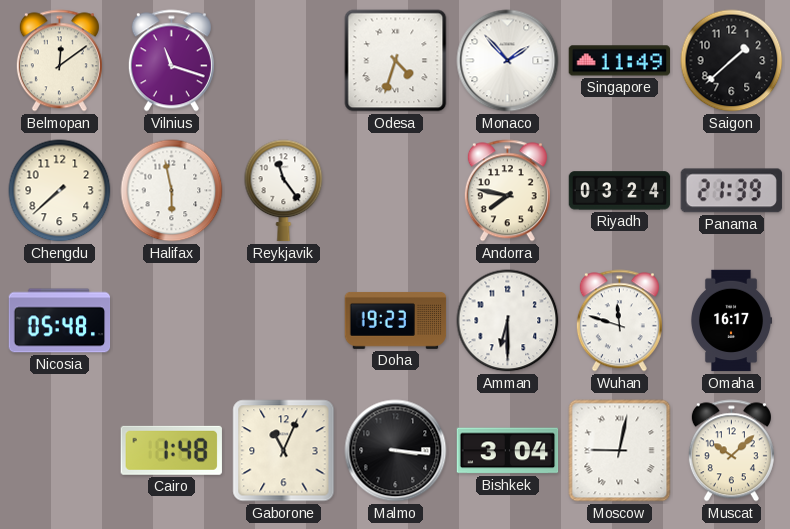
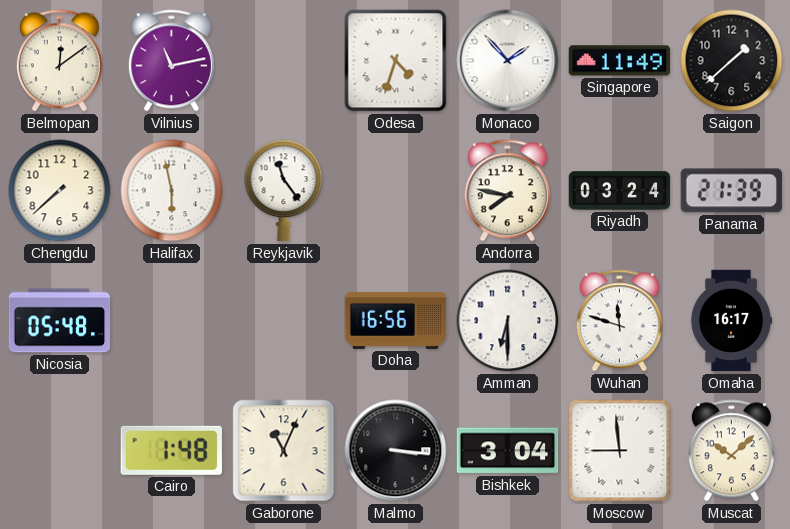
Vilnius: 11:18 -> 11:13 (171, 61)
Doha: 19:23 -> 16:56 (396, 320)
Moscow: 9:02 -> 8:59 (620, 451)
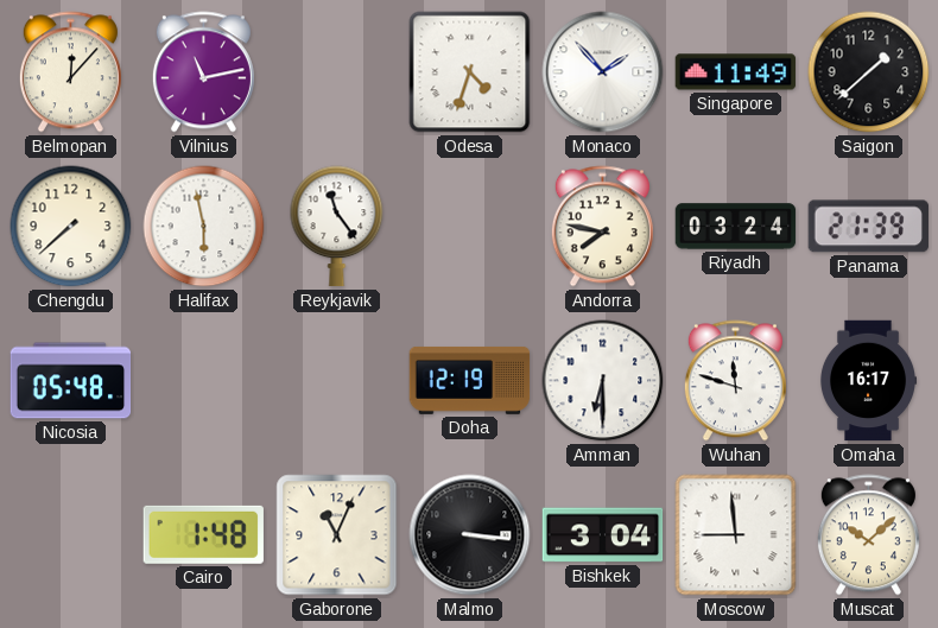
Belmopan: 12:09 -> 12:07 (70, 72)
Doha: 16:56 -> 12:19 (470, 380)
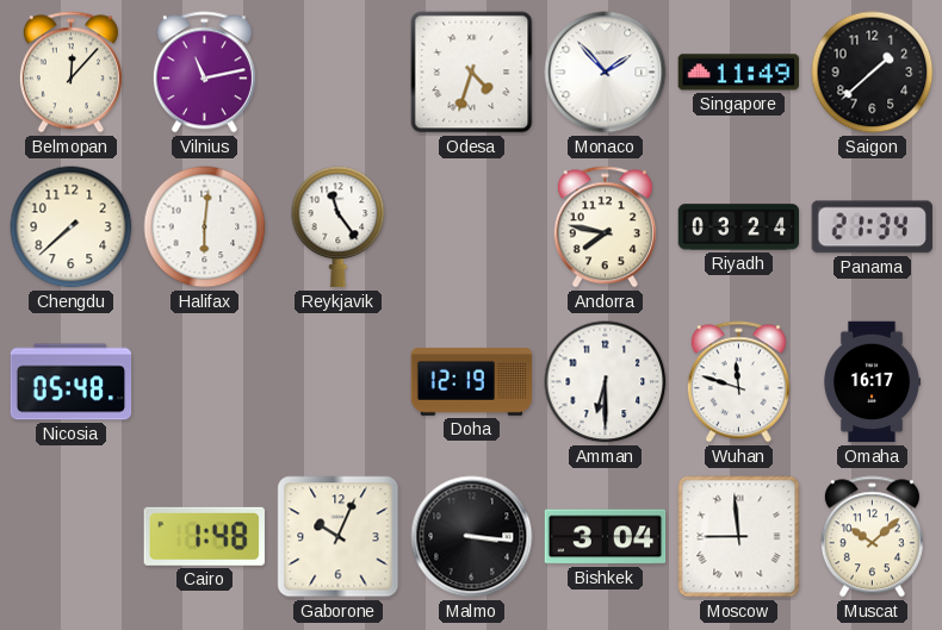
Halifax: 5:58 -> 6:01 (205, 227)
Panama: 21:39 -> 21:34 (872, 227)
Gaborone: 11:04 -> 10:04 (339, 537)
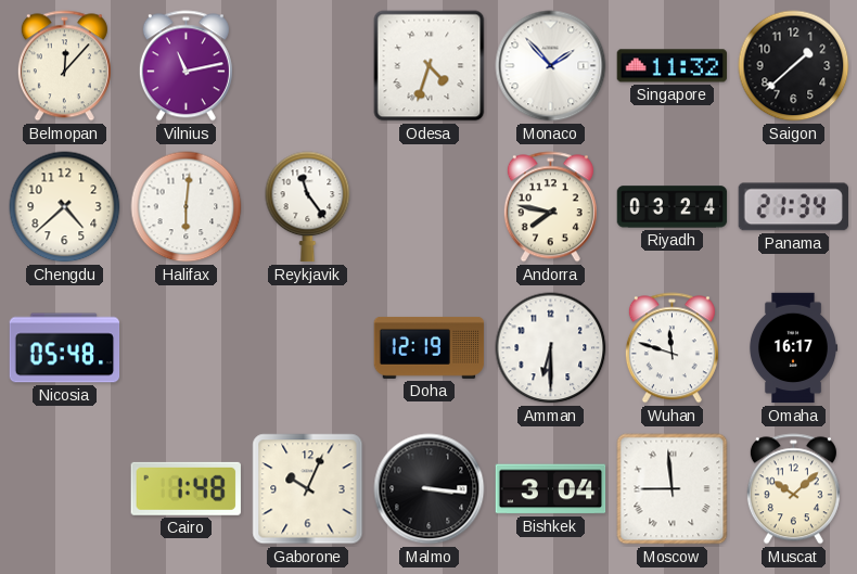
Singapore: 11:49 -> 11:32 (673, 66)
Chengdu: 7:38 -> 4:38 (65, 207)
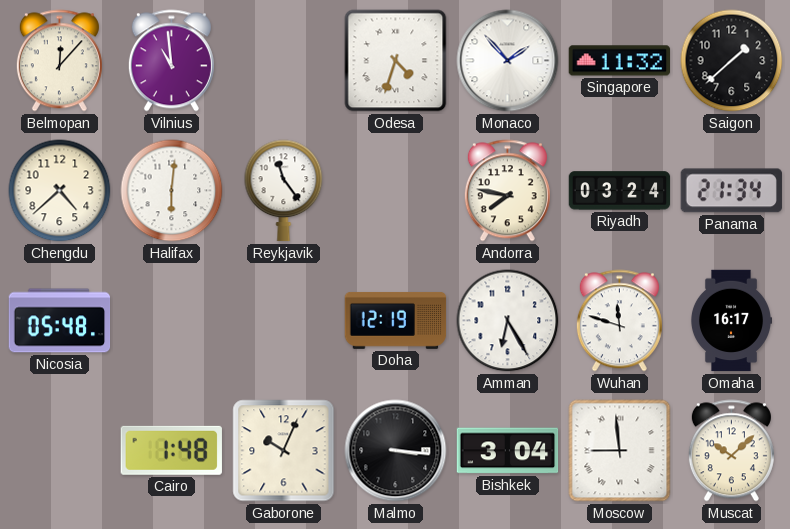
Vilnius: 11:13 -> 10:59 (171, 61)
Amman: 6:30 -> 6:25 (508, 321)
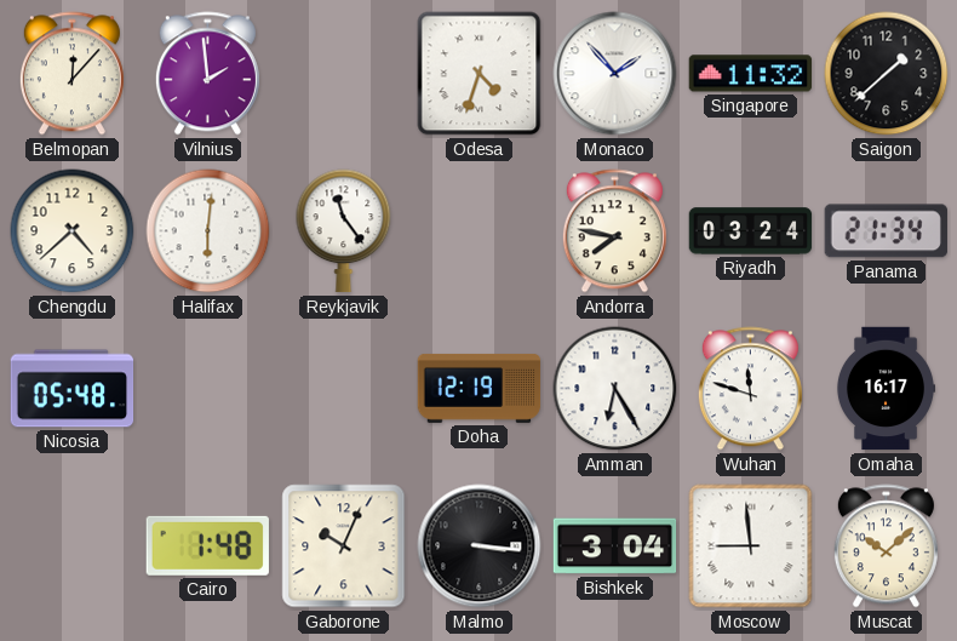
Vilnius: 10:59 -> 1:59 (207, 74)
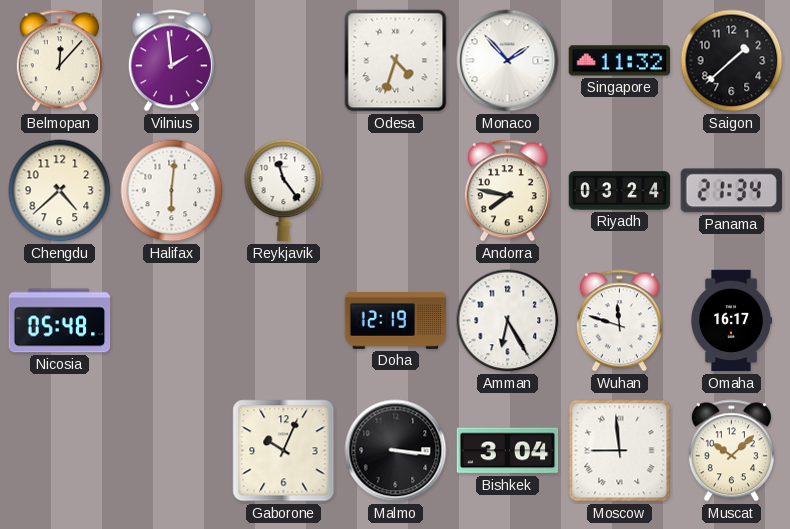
Cairo: 1:48 -> none (207, 545)
